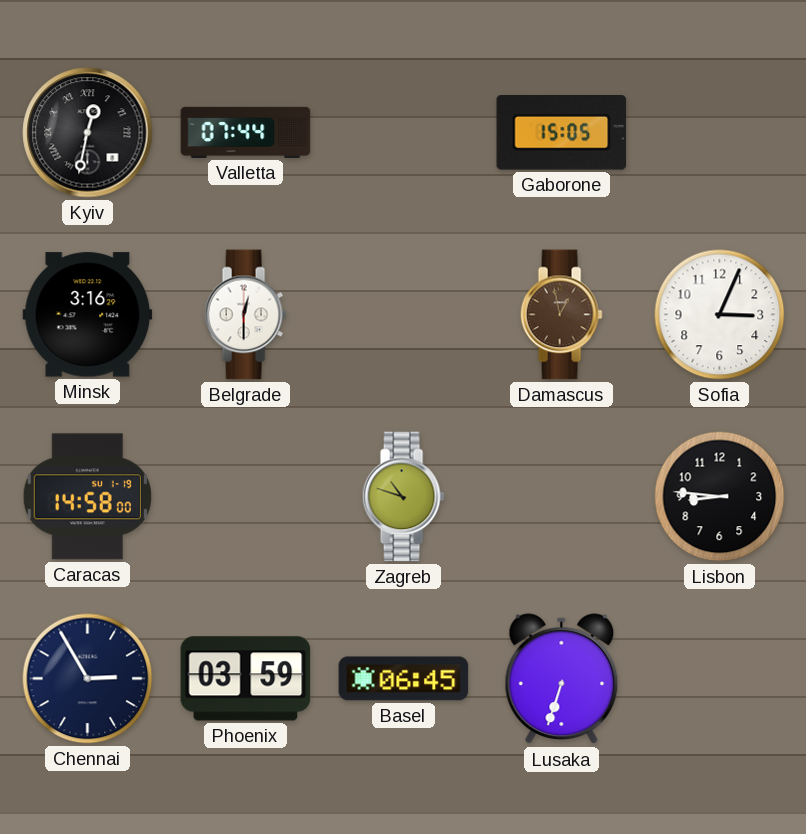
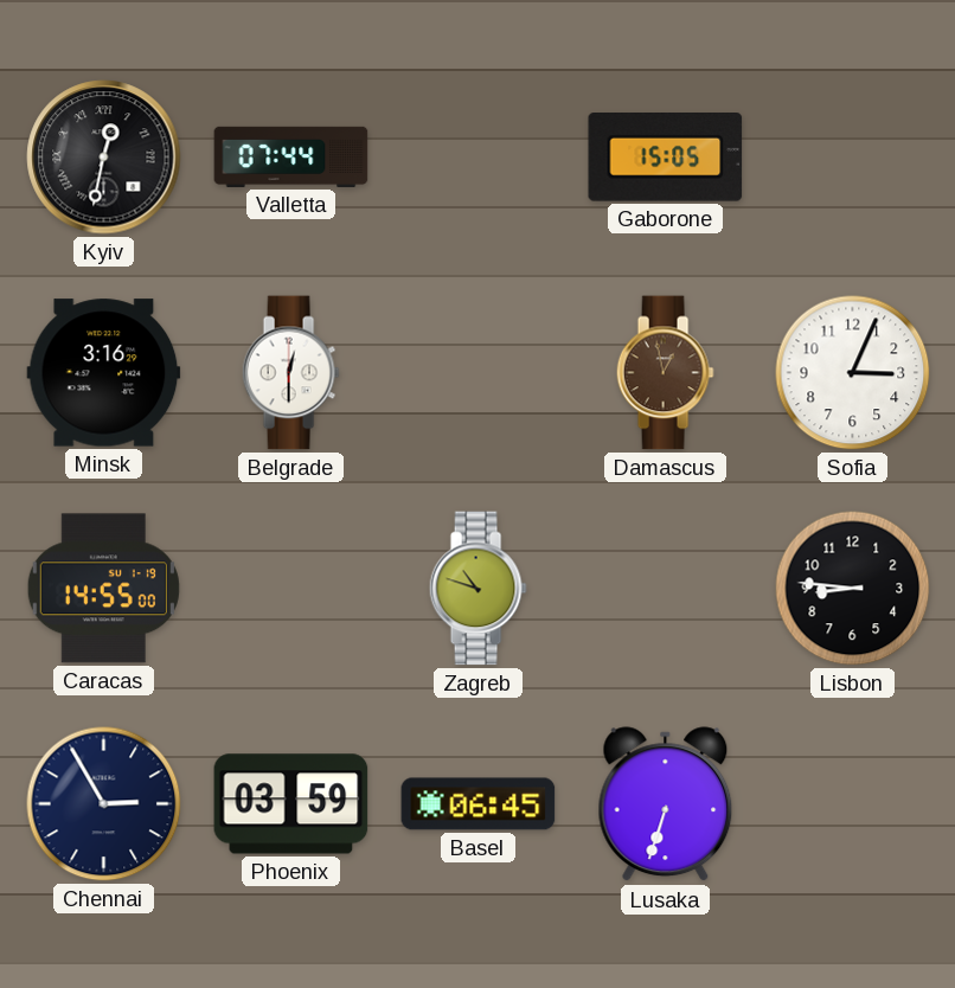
Caracas: 14:58 -> 14:55 (103, 589)
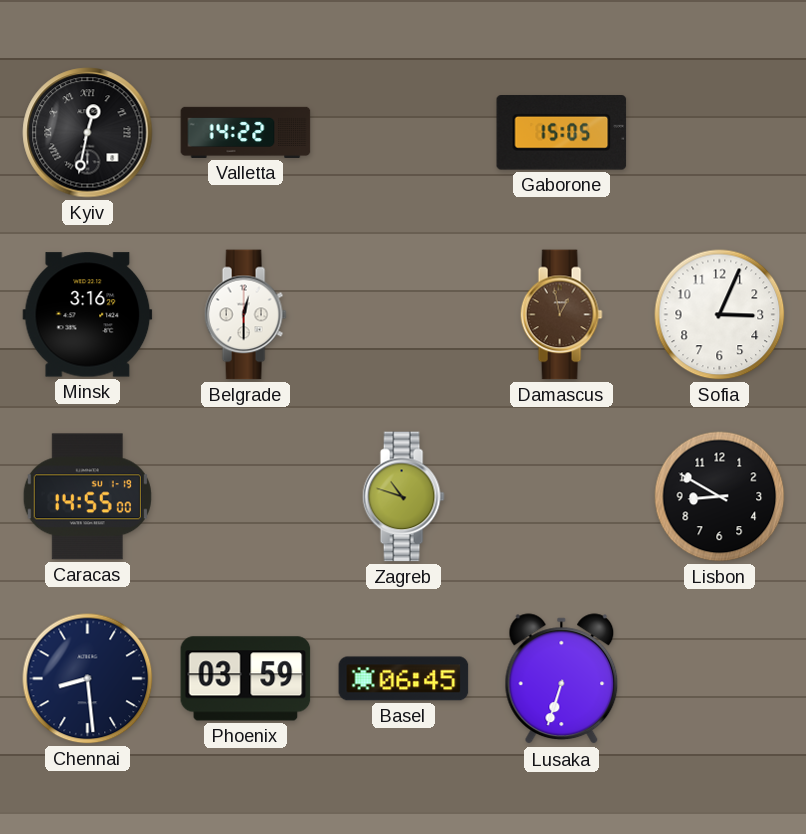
Valletta: 07:44 -> 14:22 (246, 132)
Lisbon: 8:46 -> 8:50 (720, 497)
Chennai: 2:55 -> 8:29 (88, 679)
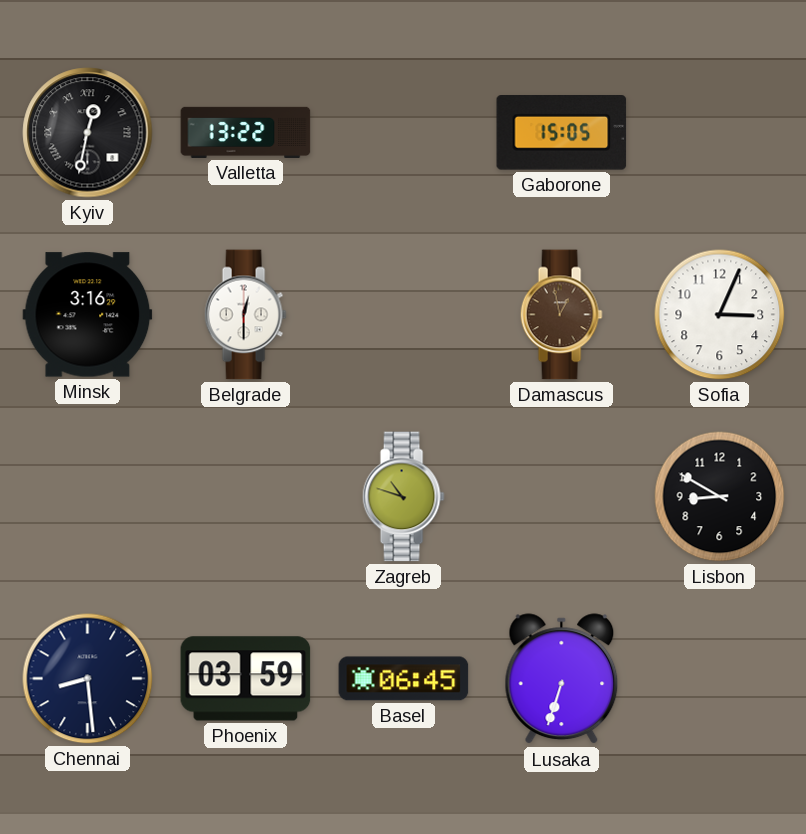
Valletta: 14:22 -> 13:22 (246, 132)
Caracas: 14:55 -> none (87, 497)
